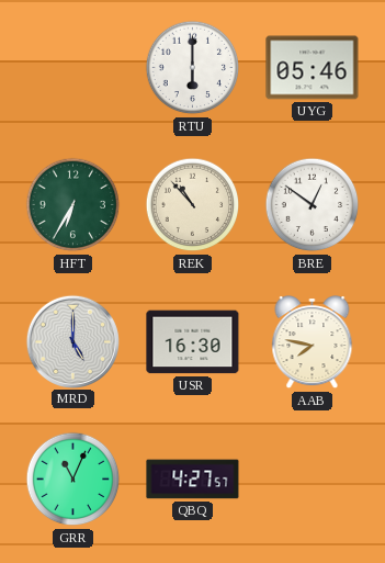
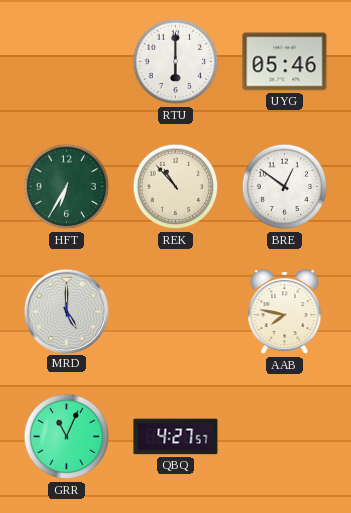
USR: 16:30 -> none (193, 342)
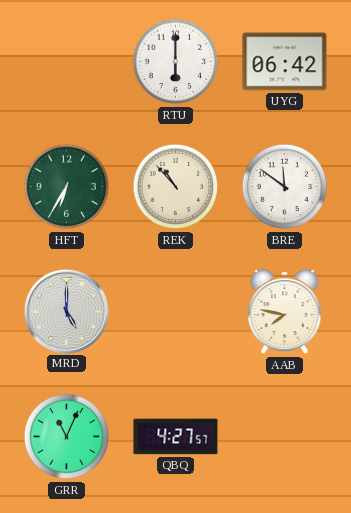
UYG: 05:46 -> 06:42 (285, 62)
BRE: 12:51 -> 11:51 (285, 187)
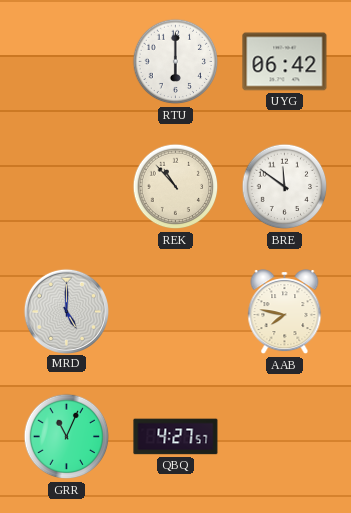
HFT: 6:35 -> none (67, 187)
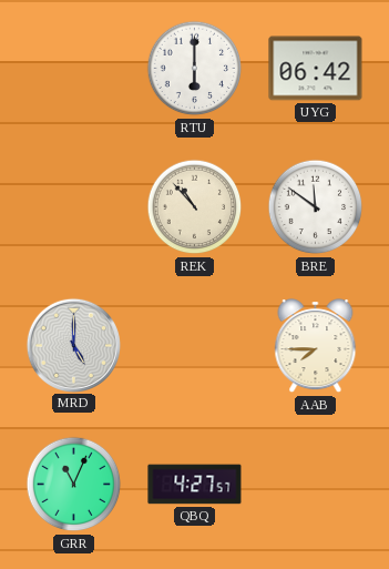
AAB: 7:47 -> 7:45 (316, 346)
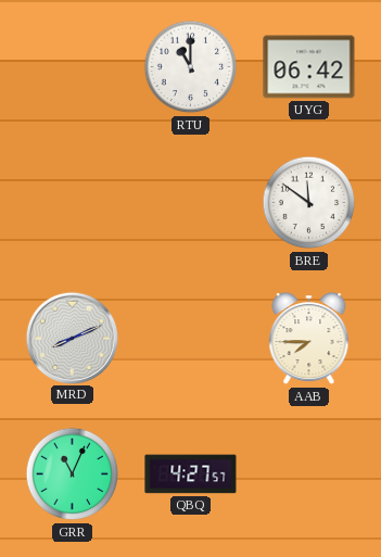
RTU: 6:00 -> 11:00 (191, 67)
REK: 10:53 -> none (195, 207)
MRD: 5:00 -> 8:11 (72, 338)
